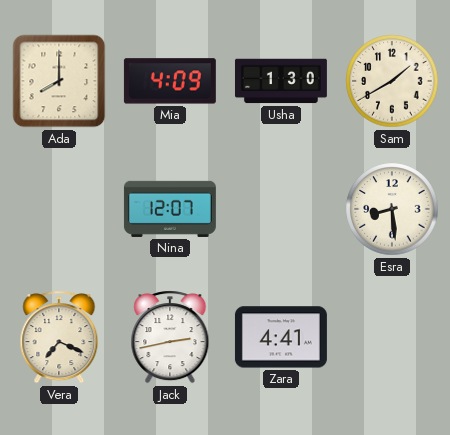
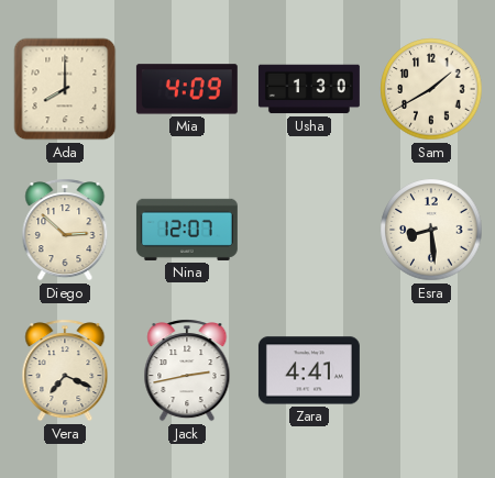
Diego: none -> 2:52 (65, 230)
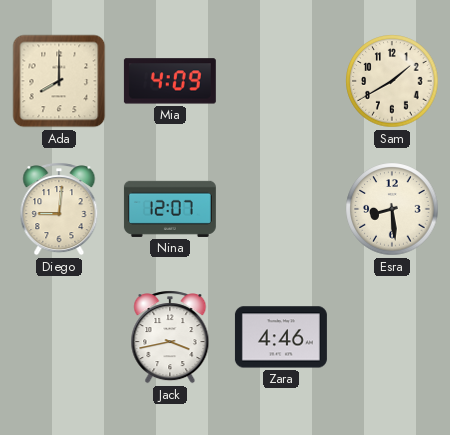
Usha: 1:30 -> none (309, 89)
Diego: 2:52 -> 9:01 (59, 209)
Vera: 7:19 -> none (65, 370)
Jack: 2:43 -> 3:43 (170, 337)
Zara: 4:41 -> 4:46 (281, 337)
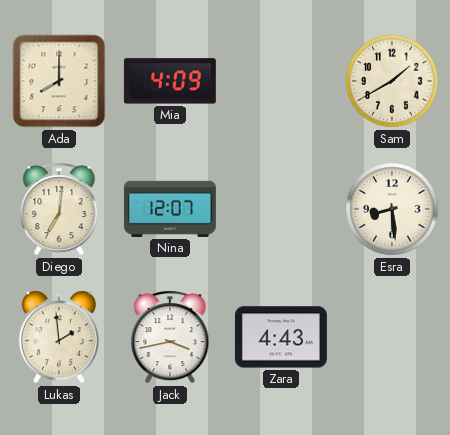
Diego: 9:01 -> 7:01 (59, 209)
Lukas: none -> 1:59 (58, 337)
Zara: 4:46 -> 4:43 (281, 337)
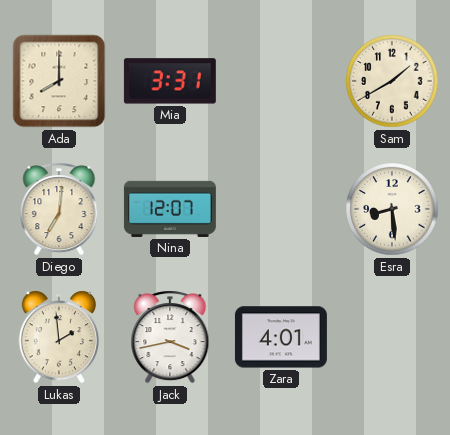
Mia: 4:09 -> 3:31 (170, 81)
Zara: 4:43 -> 4:01 (281, 337)
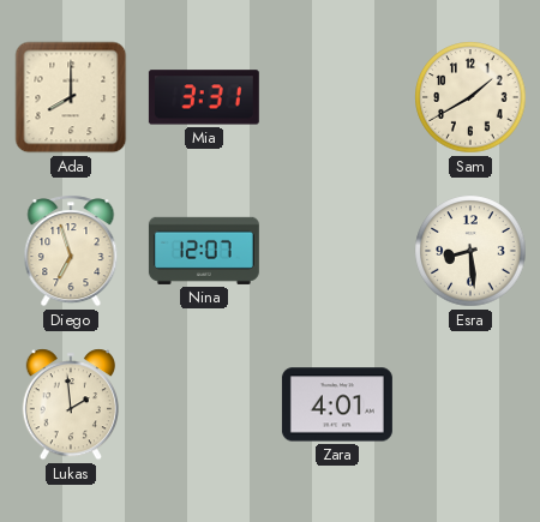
Diego: 7:01 -> 6:57 (71, 251)
Jack: 3:43 -> none (170, 337)
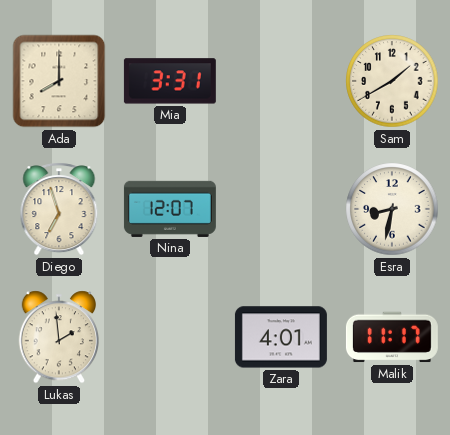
Esra: 8:29 -> 8:32 (392, 209)
Malik: none -> 11:17 (392, 337)
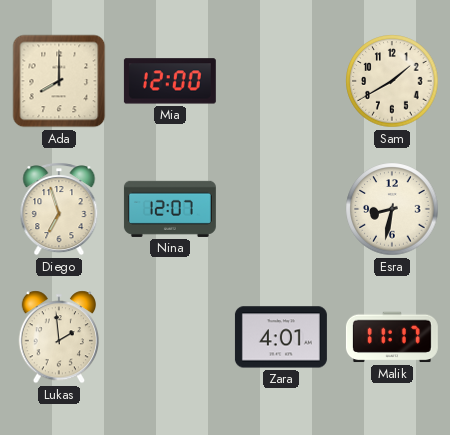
Mia: 3:31 -> 12:00 (170, 81)
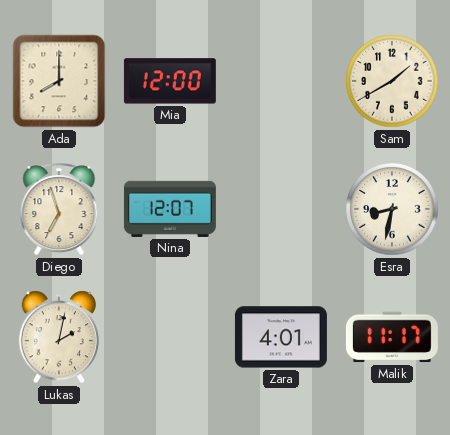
Lukas: 1:59 -> 2:02 (58, 337)
